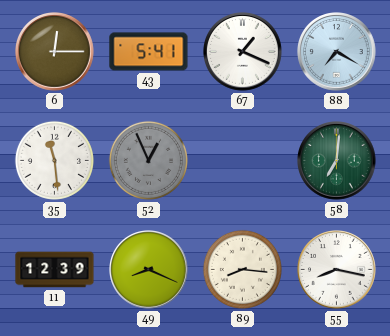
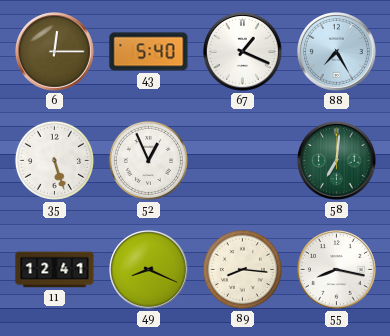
43: 5:41 -> 5:40 (149, 52)
88: 7:20 -> 7:25 (337, 52)
35: 11:29 -> 5:27 (54, 160)
52 dial: grey -> white (148, 160)
11: 12:39 -> 12:41 (55, 270)
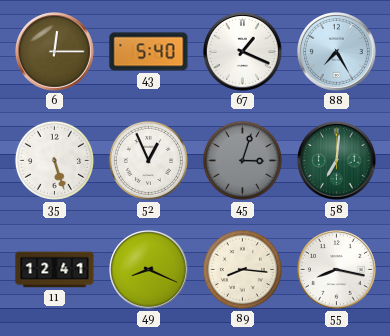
45: none -> 3:03 (242, 160)
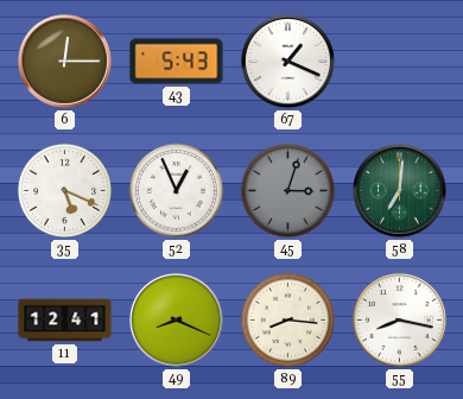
43: 5:40 -> 5:43 (177, 62)
88: 7:25 -> none (337, 52)
35: 5:27 -> 5:19 (64, 190)
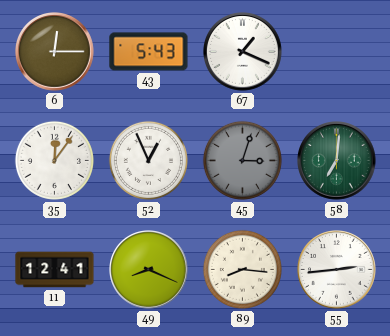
35: 5:19 -> 12:06 (54, 160)
55: 8:17 -> 2:44 (337, 270)
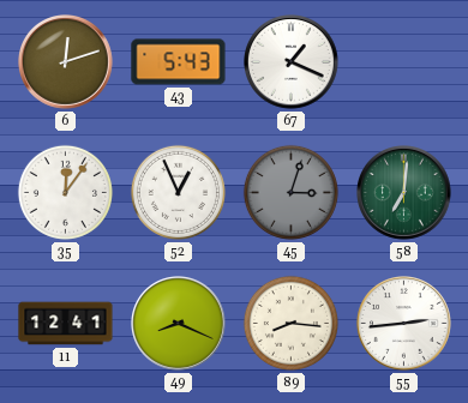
6: 12:15 -> 12:12 (66, 62)
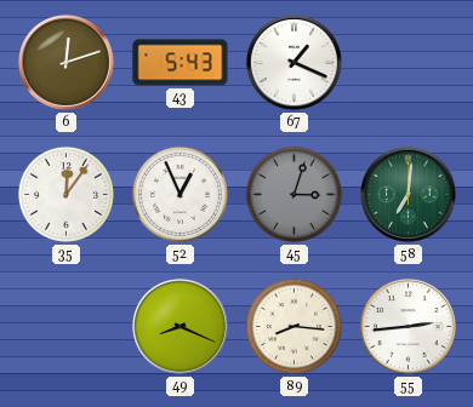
11: 12:41 -> none (66, 324)
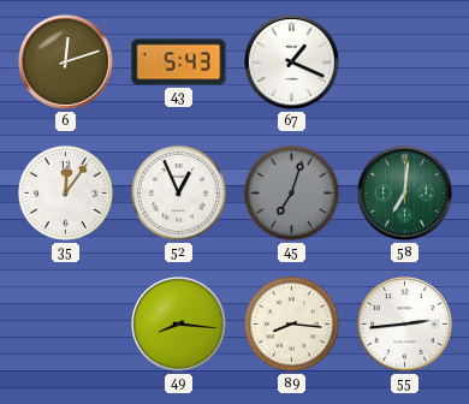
45: 3:03 -> 7:03 (291, 192)
49: 8:19 -> 8:16 (179, 325)
